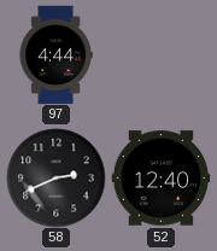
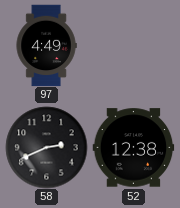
97: 4:44 -> 4:49 (46, 45)
52: 12:40 -> 12:38 (133, 148)
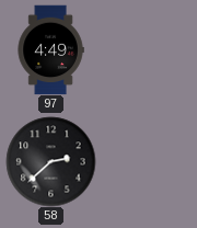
58: 2:41 -> 2:38 (50, 161)
52: 12:38 -> none (133, 148)
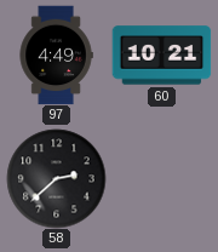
60: none -> 10:21 (161, 56)
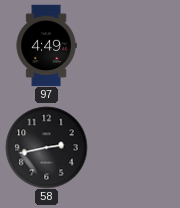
60: 10:21 -> none (161, 56)
58: 2:38 -> 2:43 (46, 147)
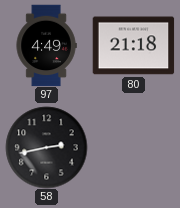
80: none -> 21:18 (133, 46)
